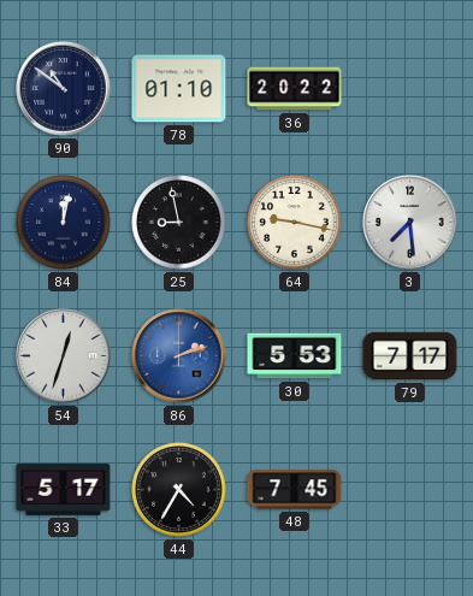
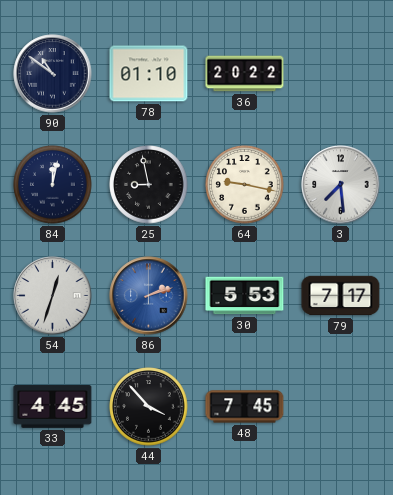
33: 5:17 -> 4:45 (53, 406)
44: 4:35 -> 3:53 (149, 407)
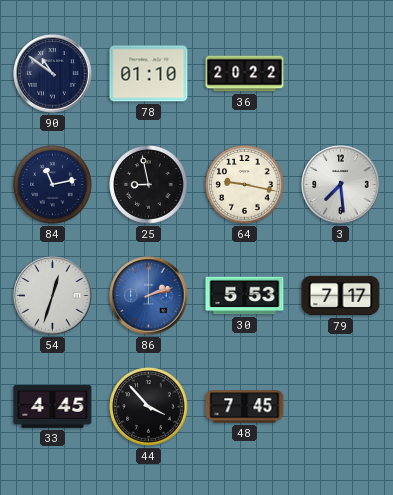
84: 12:02 -> 11:13 (53, 185)
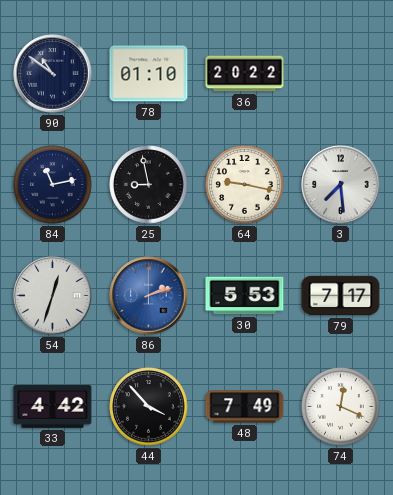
33: 4:45 -> 4:42 (53, 406)
48: 7:45 -> 7:49 (245, 407)
74: none -> 12:19 (341, 407)
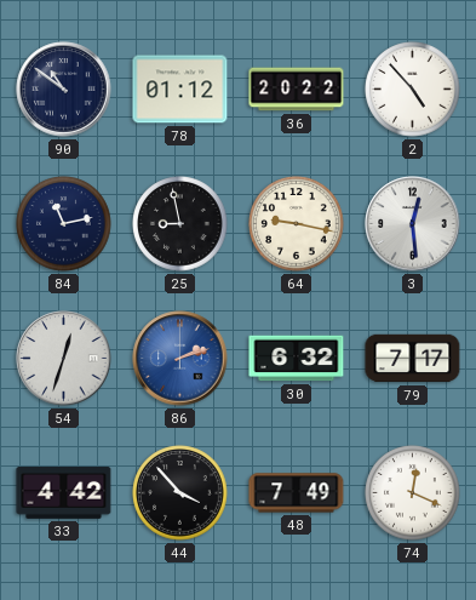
78: 01:10 -> 01:12 (180, 90)
2: none -> 4:53 (413, 90)
3: 7:29 -> 12:29 (413, 224)
30: 5:53 -> 6:32 (297, 359)
